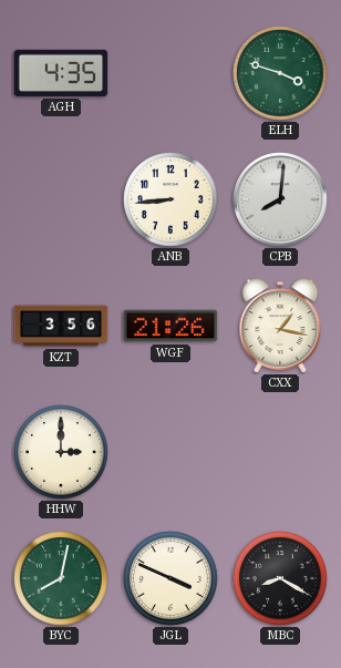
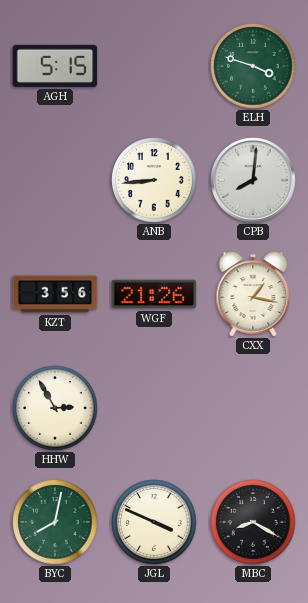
AGH: 4:35 -> 5:15 (55, 66)
HHW: 3:00 -> 2:55 (55, 408)
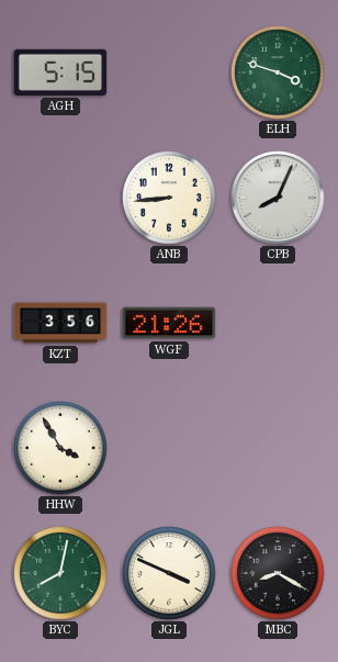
CPB: 8:01 -> 8:04 (278, 198)
CXX: 1:17 -> none (253, 294)
HHW: 2:55 -> 3:55 (60, 448)
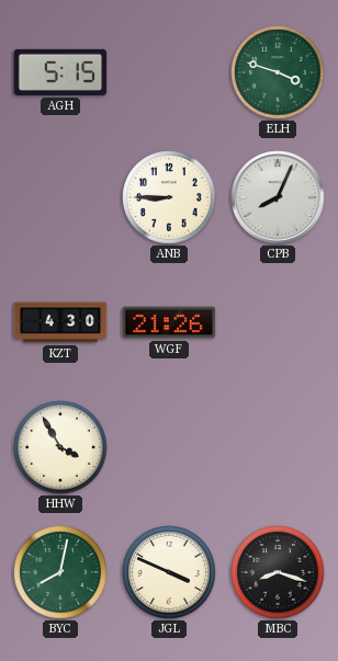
ANB: 8:44 -> 8:45 (169, 197)
KZT: 3:56 -> 4:30 (60, 322)
MBC: 8:20 -> 8:18 (278, 572)
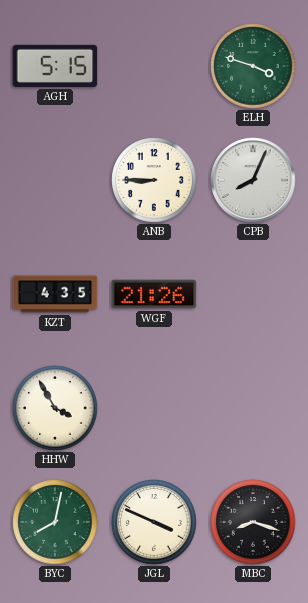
KZT: 4:30 -> 4:35 (55, 294)
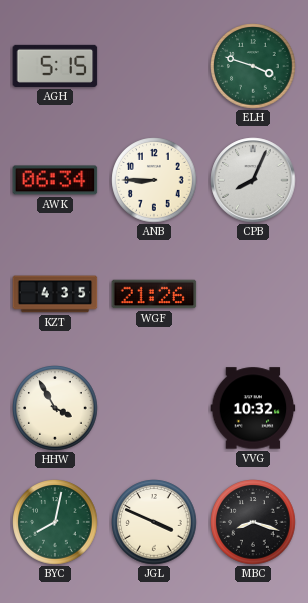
AWK: none -> 06:34 (55, 180)
VVG: none -> 10:32 (253, 408)
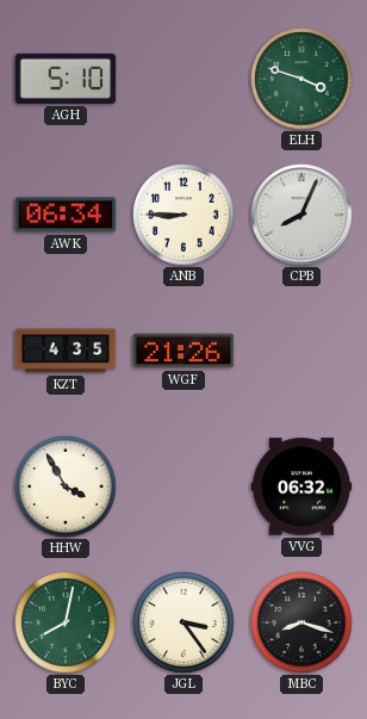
AGH: 5:15 -> 5:10 (66, 79)
VVG: 10:32 -> 06:32 (301, 486)
JGL: 3:49 -> 3:24 (183, 622)
